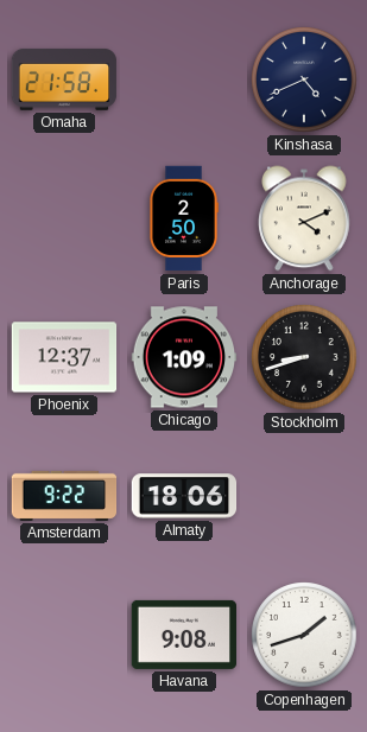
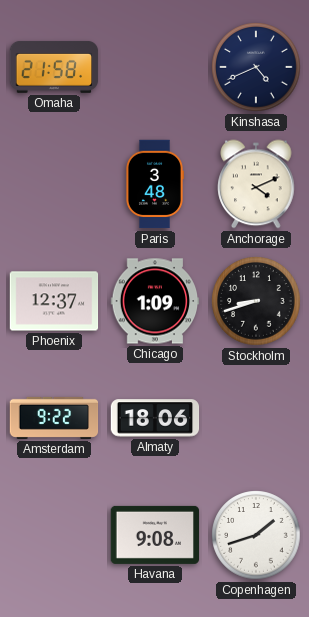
Paris: 2:50 -> 3:48 (154, 184)
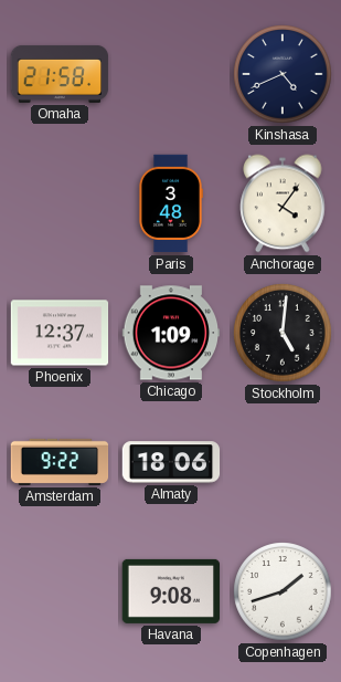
Anchorage: 4:11 -> 4:06 (283, 203)
Stockholm: 8:42 -> 5:01 (283, 333)
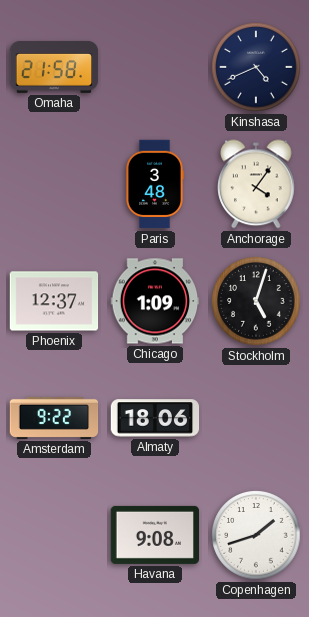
Stockholm: 5:01 -> 5:03 (256, 301)
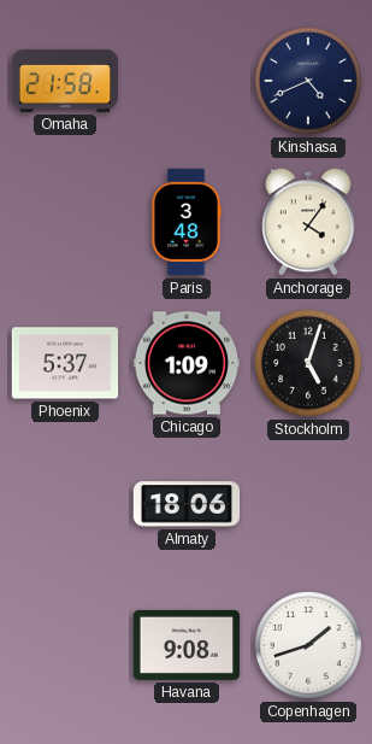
Phoenix: 12:37 -> 5:37 (65, 363)
Amsterdam: 9:22 -> none (54, 418)
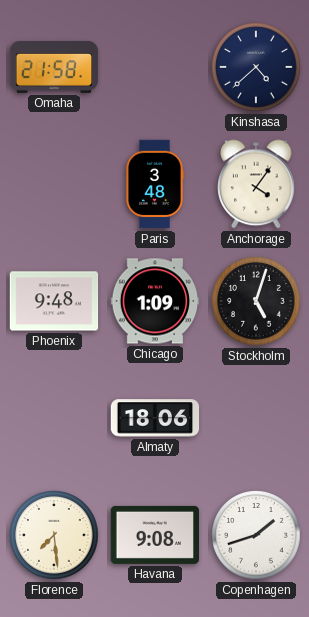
Kinshasa: 4:41 -> 4:38 (256, 67)
Phoenix: 5:37 -> 9:48 (54, 301)
Florence: none -> 7:29 (54, 535)
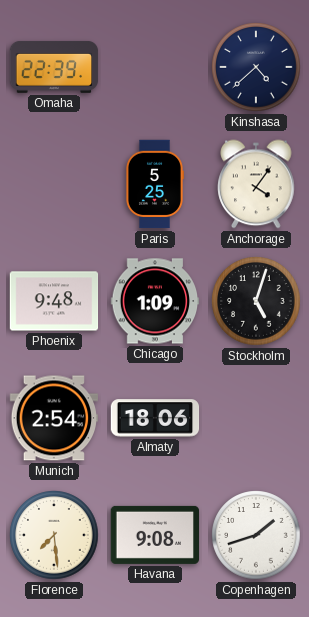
Omaha: 21:58 -> 22:39 (54, 67)
Paris: 3:48 -> 5:25 (154, 184)
Munich: none -> 2:54 (54, 418)
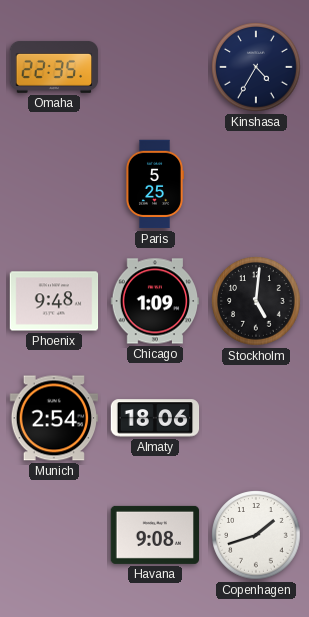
Omaha: 22:39 -> 22:35 (54, 67)
Kinshasa: 4:38 -> 4:35 (256, 67)
Anchorage: 4:06 -> none (256, 184)
Stockholm: 5:03 -> 5:01 (256, 301)
Florence: 7:29 -> none (54, 535)
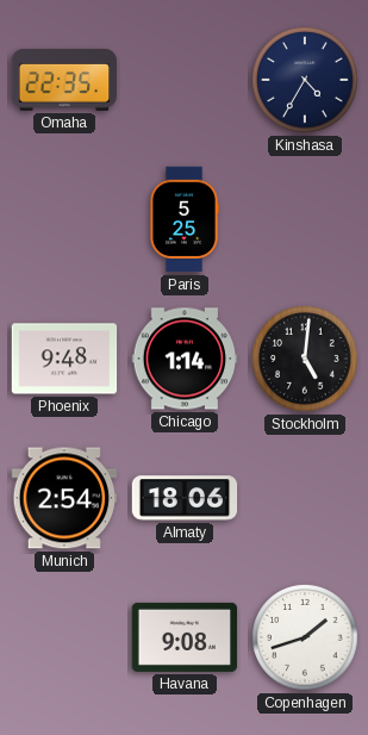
Chicago: 1:09 -> 1:14 (185, 359)
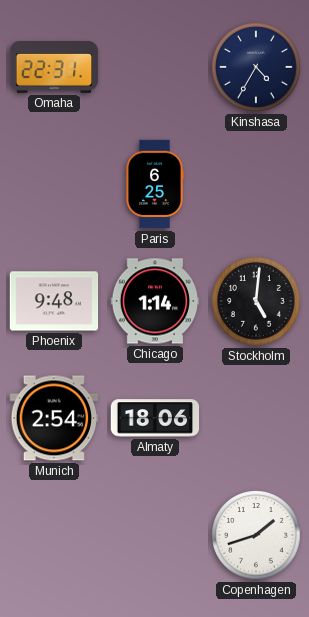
Omaha: 22:35 -> 22:31 (54, 67)
Paris: 5:25 -> 6:25 (154, 184)
Havana: 9:08 -> none (185, 637)
